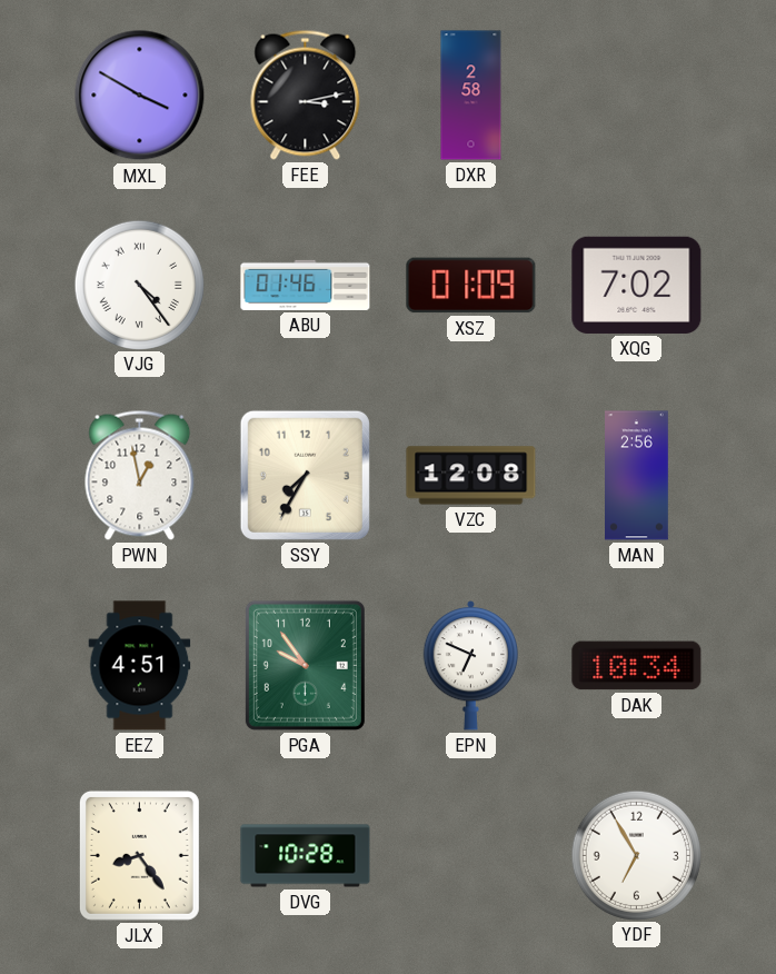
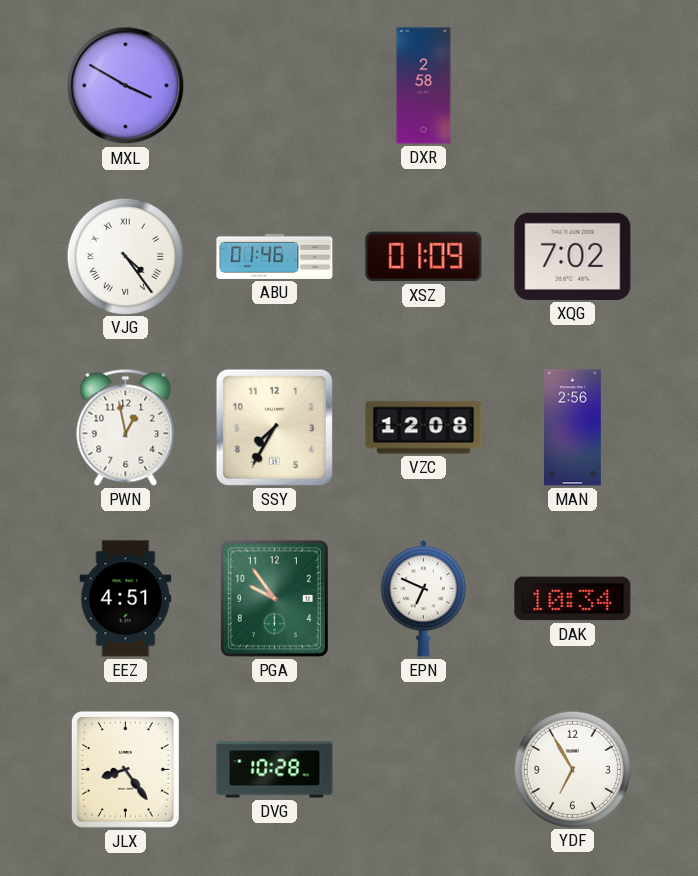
FEE: 3:13 -> none (306, 95)
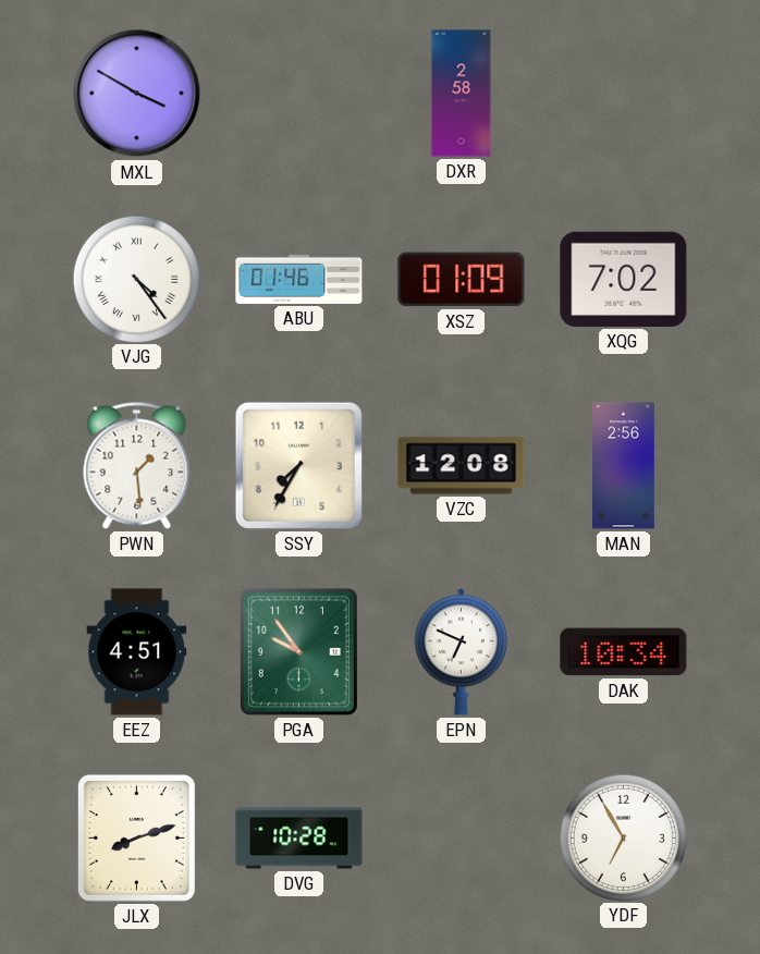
PWN: 12:58 -> 1:29 (137, 465)
JLX: 8:24 -> 8:12 (136, 837)
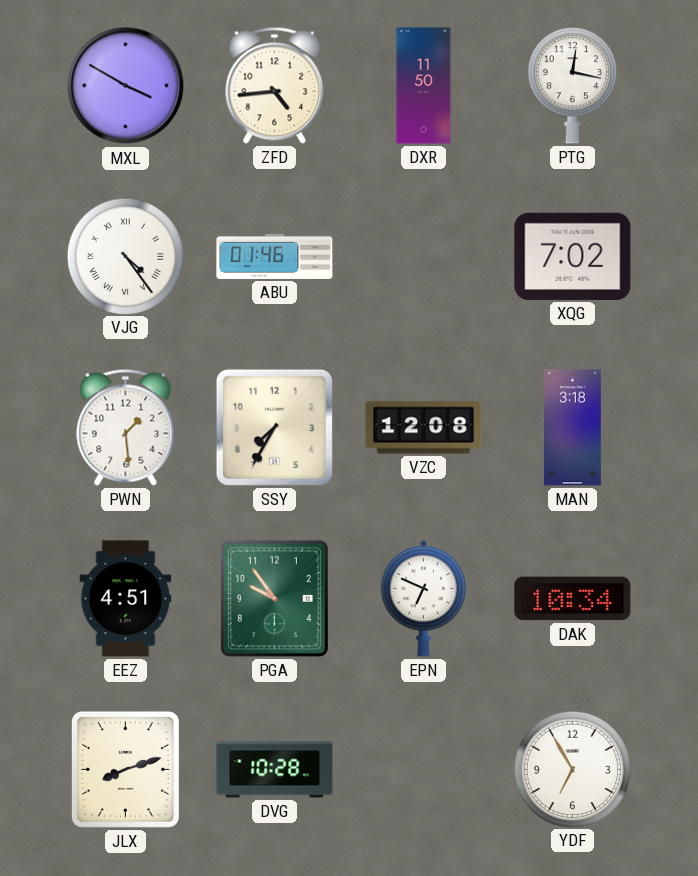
ZFD: none -> 4:44 (275, 85)
DXR: 2:58 -> 11:50 (424, 86)
PTG: none -> 12:17 (572, 86)
XSZ: 01:09 -> none (462, 280)
MAN: 2:56 -> 3:18 (573, 428)
